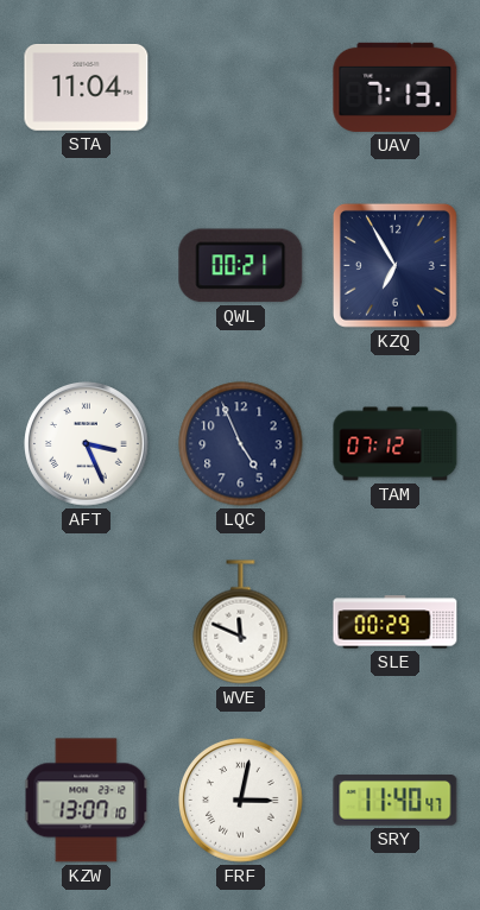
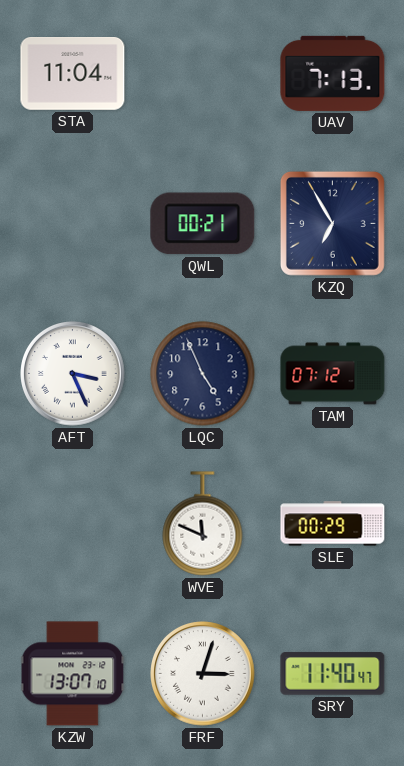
FRF: 3:02 -> 3:03 (203, 674)
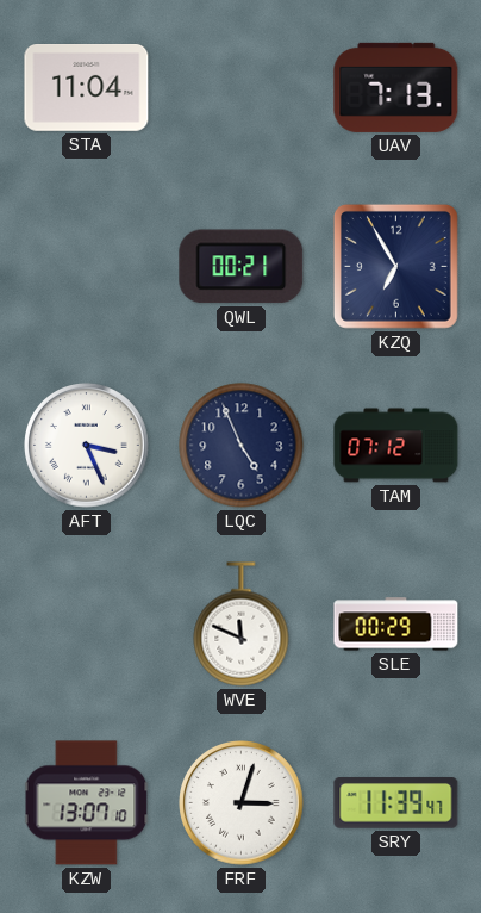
SRY: 11:40 -> 11:39 (396, 803)
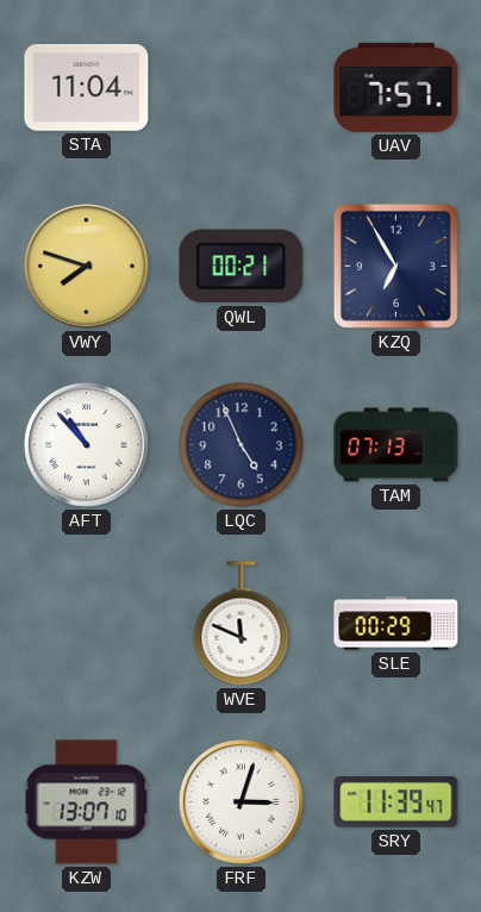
UAV: 7:13 -> 7:57 (396, 87)
VWY: none -> 7:48 (87, 267)
AFT: 3:26 -> 10:53 (87, 445)
TAM: 07:12 -> 07:13 (396, 445)
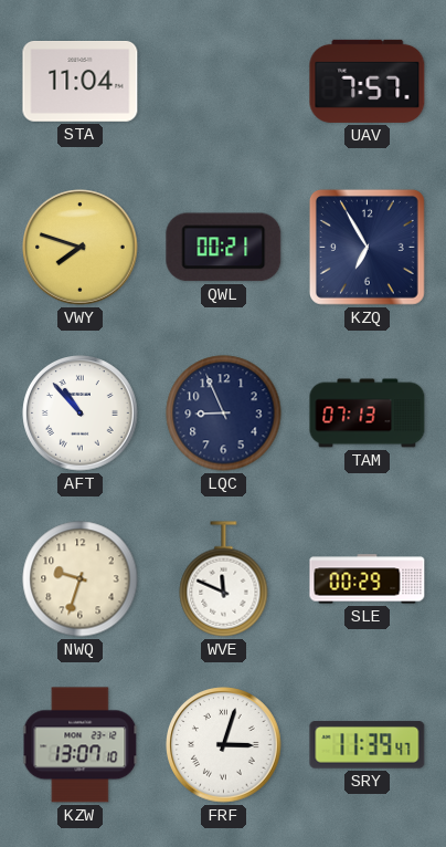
LQC: 4:56 -> 8:56 (224, 414)
NWQ: none -> 9:33 (81, 579)
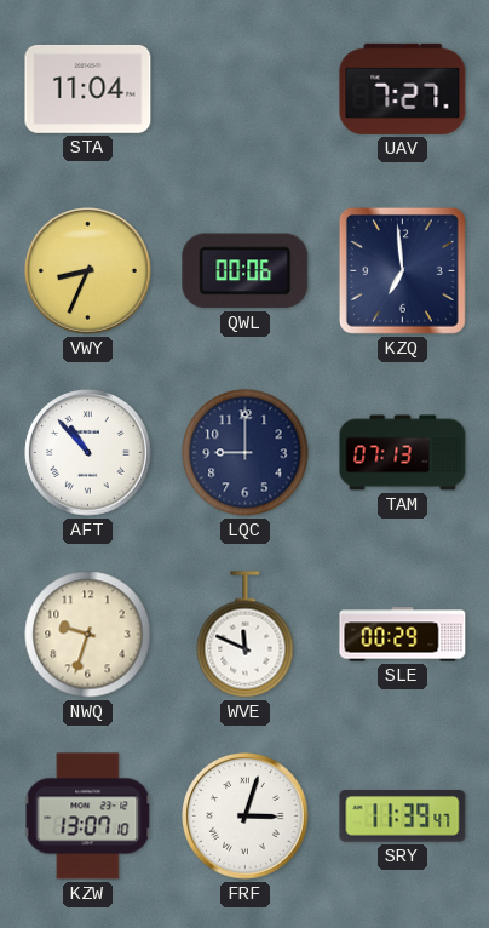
UAV: 7:57 -> 7:27 (403, 88)
VWY: 7:48 -> 8:34 (88, 271)
QWL: 00:21 -> 00:06 (246, 271)
KZQ: 6:55 -> 6:59 (402, 270)
LQC: 8:56 -> 9:00 (246, 453)
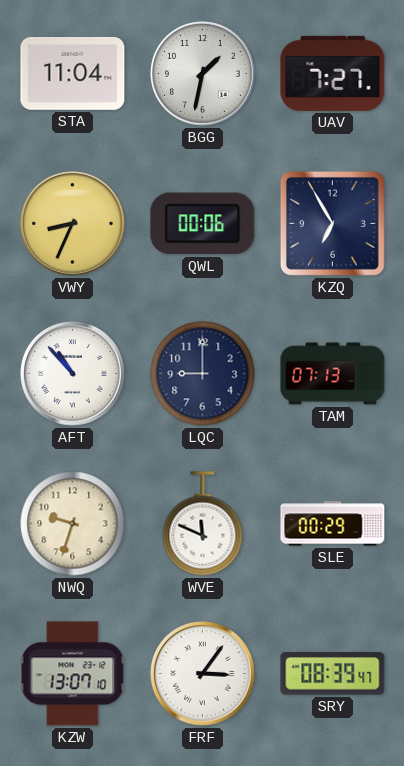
BGG: none -> 1:32 (203, 74)
KZQ: 6:59 -> 6:55 (332, 223)
FRF: 3:03 -> 3:06 (203, 674)
SRY: 11:39 -> 08:39 (333, 674)
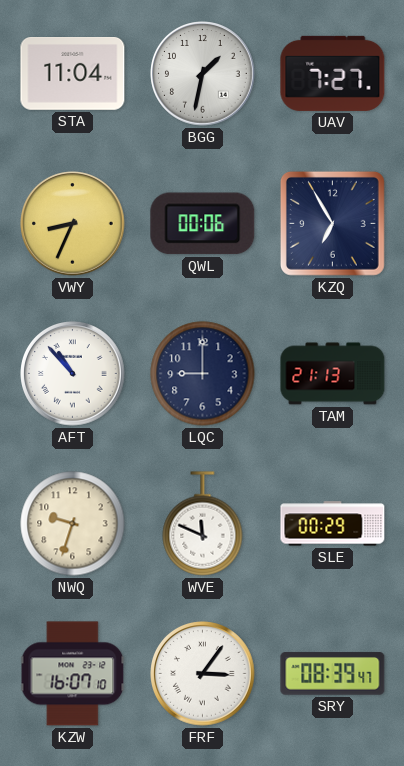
TAM: 07:13 -> 21:13 (333, 374)
KZW: 13:07 -> 16:07 (73, 674)
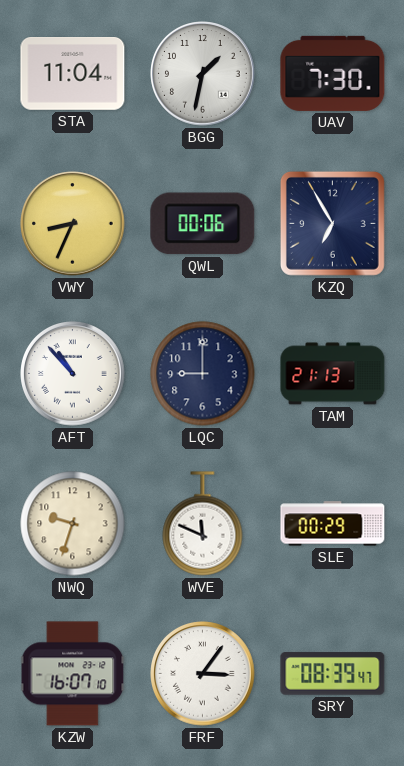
UAV: 7:27 -> 7:30 (333, 73)
